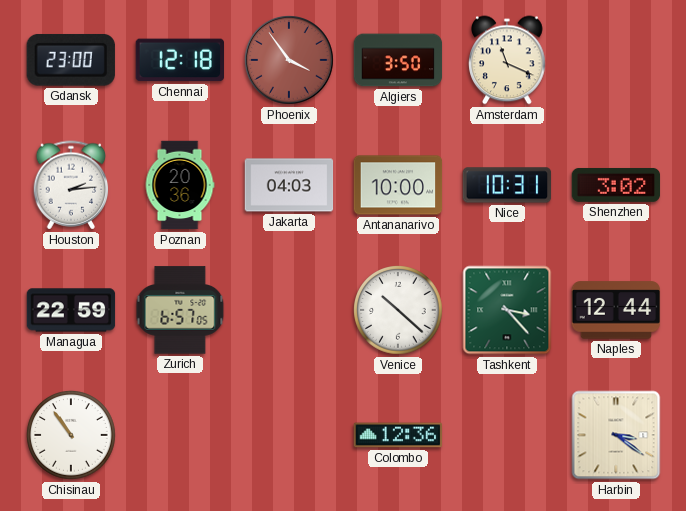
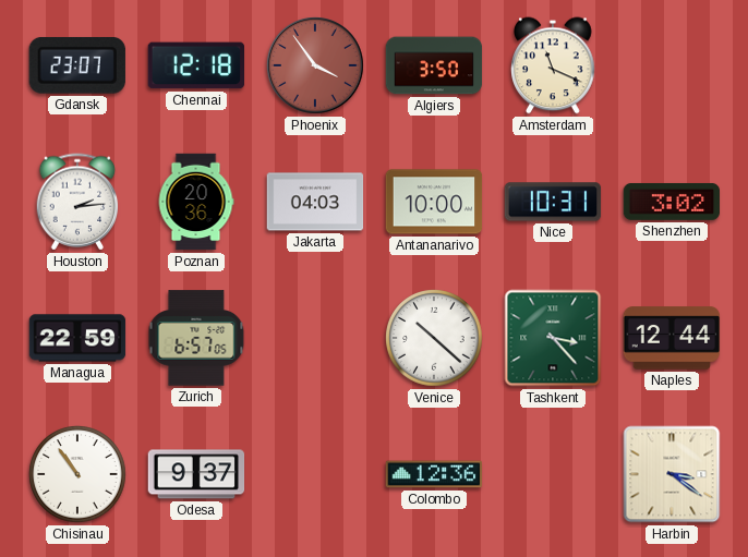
Gdansk: 23:00 -> 23:07 (77, 65)
Odesa: none -> 9:37 (196, 474)
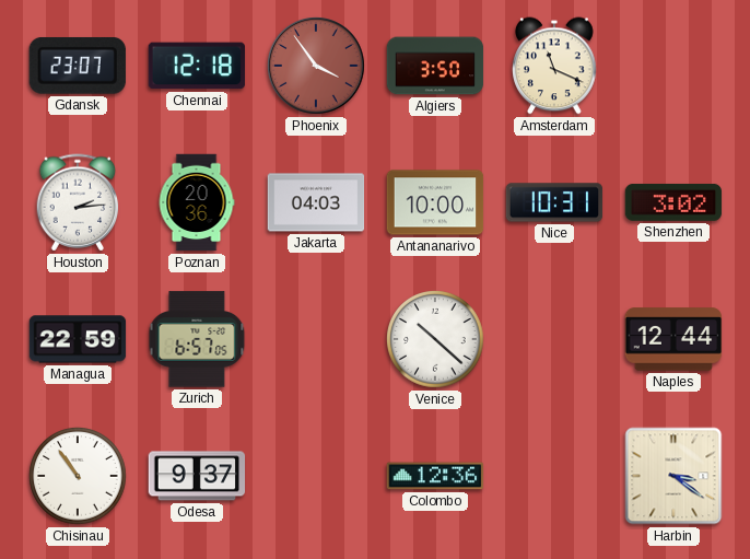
Tashkent: 3:23 -> none (553, 338)
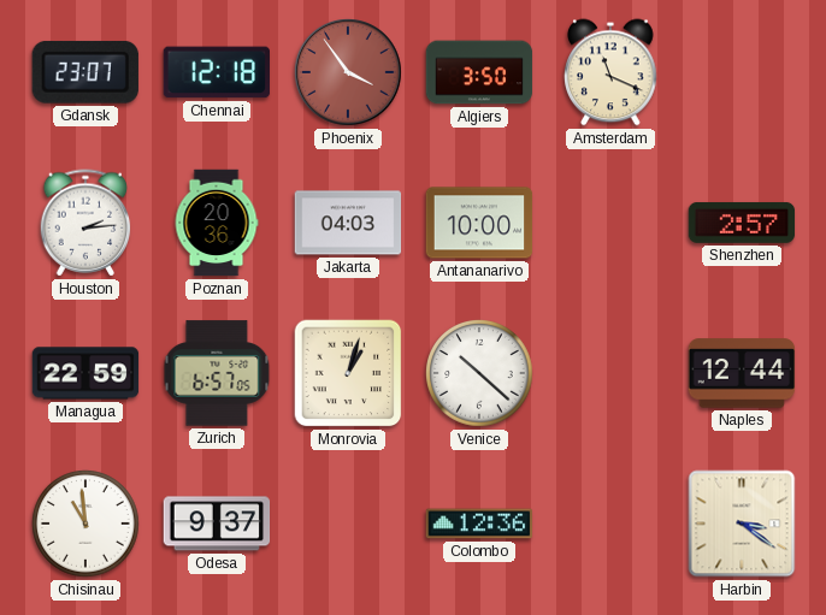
Nice: 10:31 -> none (554, 202)
Shenzhen: 3:02 -> 2:57 (742, 223)
Monrovia: none -> 1:03 (348, 373)
Chisinau: 10:54 -> 10:59 (85, 524)
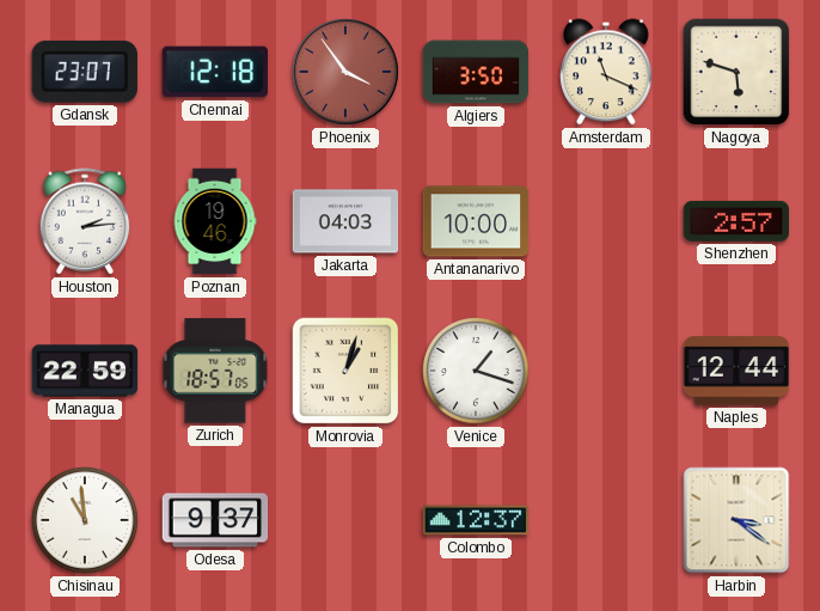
Nagoya: none -> 5:48 (736, 72)
Poznan: 20:36 -> 19:46 (215, 221)
Zurich: 6:57 -> 18:57 (215, 371)
Venice: 10:22 -> 1:18 (476, 371)
Colombo: 12:36 -> 12:37 (476, 520)
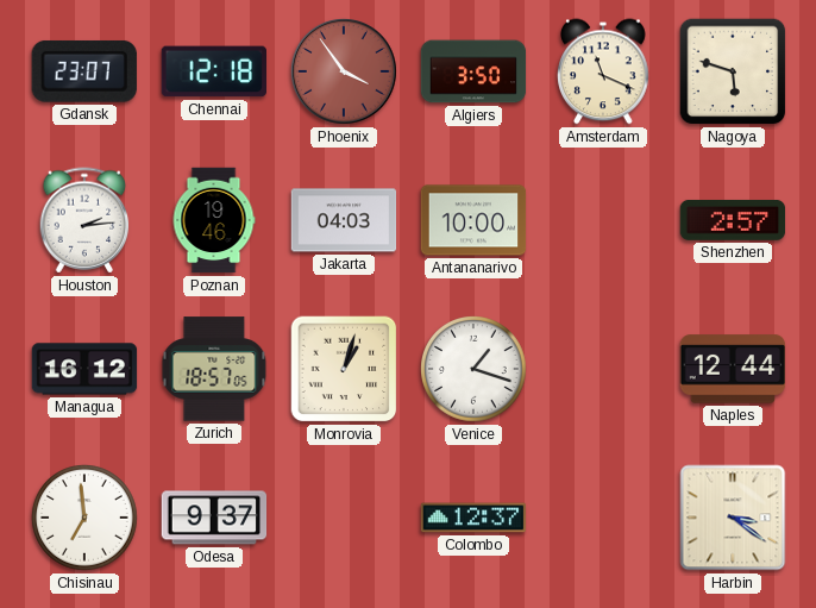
Managua: 22:59 -> 16:12 (84, 369)
Chisinau: 10:59 -> 6:59 (84, 518)
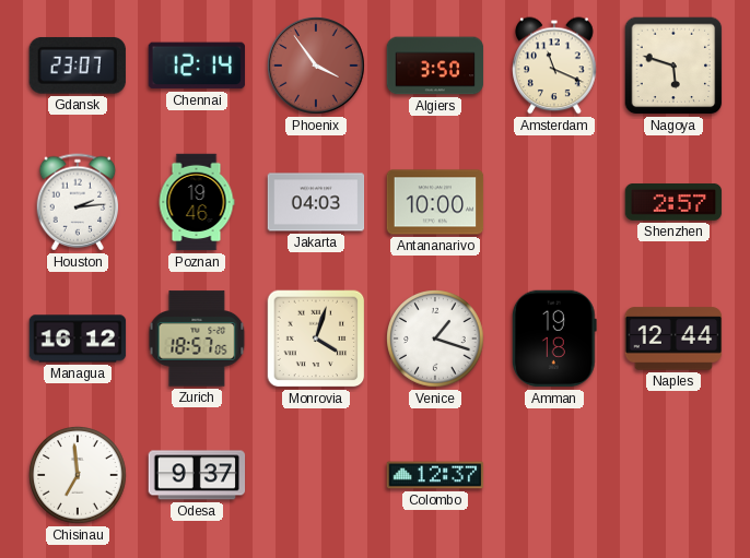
Chennai: 12:18 -> 12:14 (196, 66)
Monrovia: 1:03 -> 4:03 (316, 339)
Amman: none -> 19:18 (554, 339)
Harbin: 3:21 -> none (733, 518)
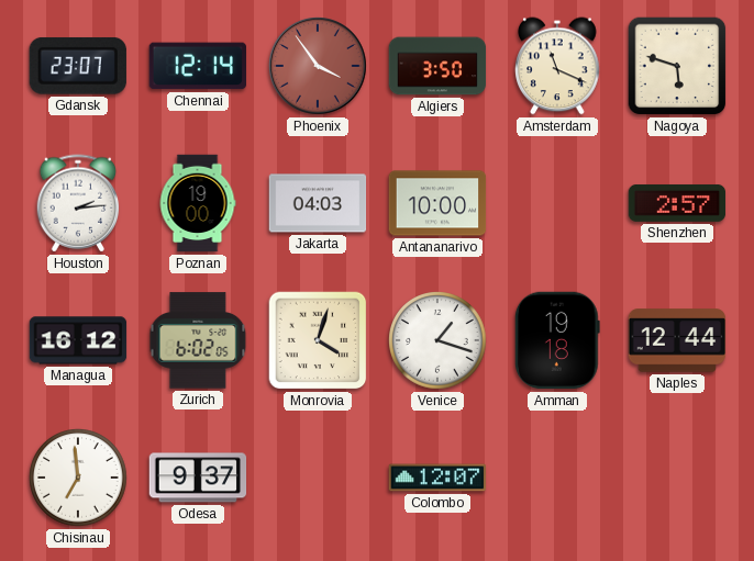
Poznan: 19:46 -> 19:00 (198, 203)
Zurich: 18:57 -> 6:02 (198, 340)
Colombo: 12:37 -> 12:07 (437, 478)
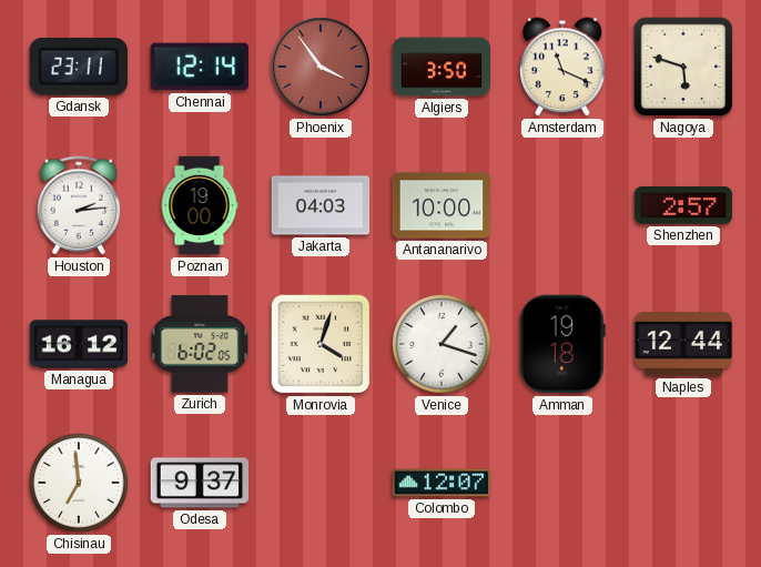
Gdansk: 23:07 -> 23:11 (79, 67)
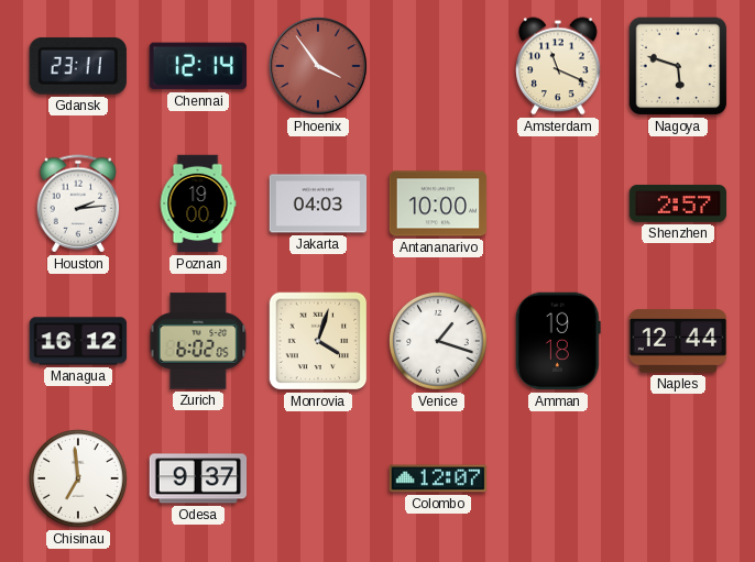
Algiers: 3:50 -> none (442, 67)
